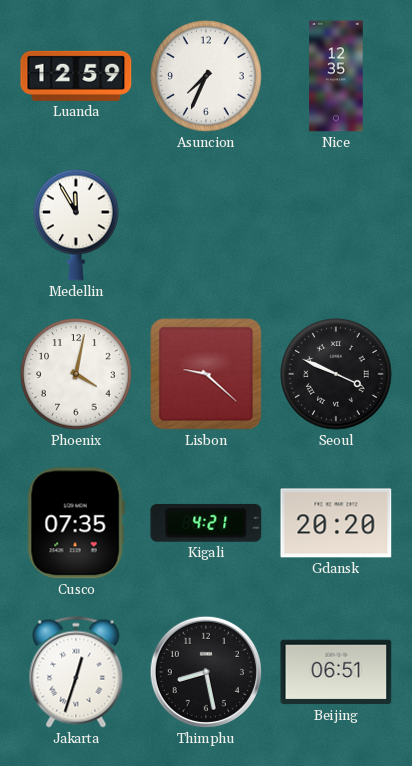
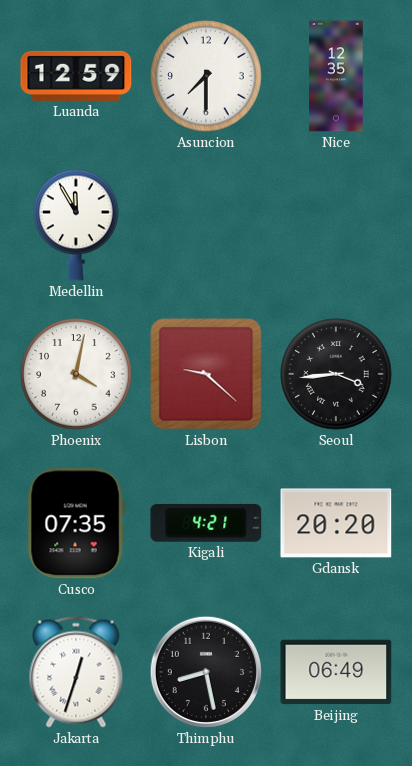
Asuncion: 7:34 -> 7:30 (206, 76)
Seoul: 3:49 -> 3:44 (336, 374)
Beijing: 06:51 -> 06:49 (336, 672)
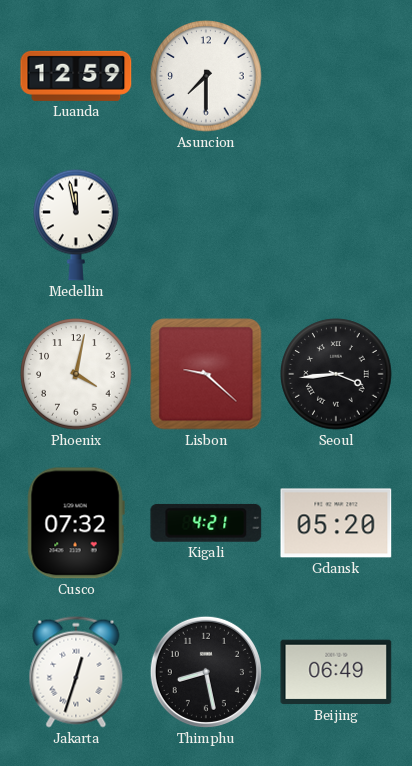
Nice: 12:35 -> none (336, 76)
Medellin: 11:55 -> 11:58 (76, 225)
Cusco: 07:35 -> 07:32 (76, 523)
Gdansk: 20:20 -> 05:20 (336, 523)
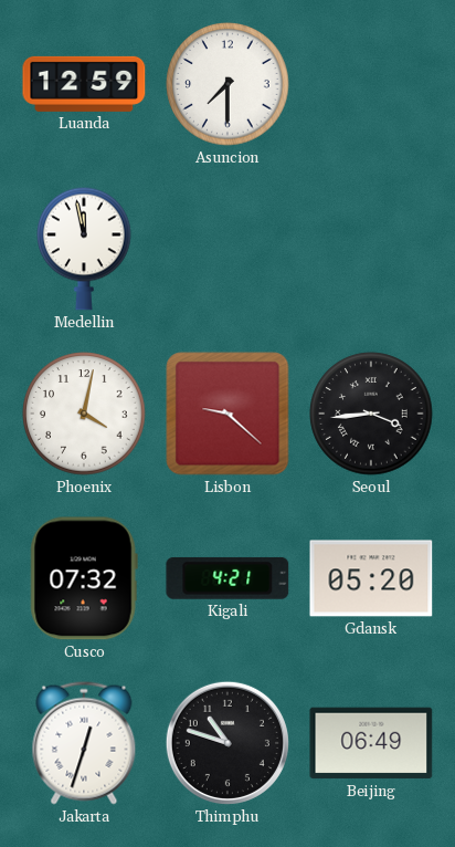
Thimphu: 8:28 -> 10:48 (227, 743)
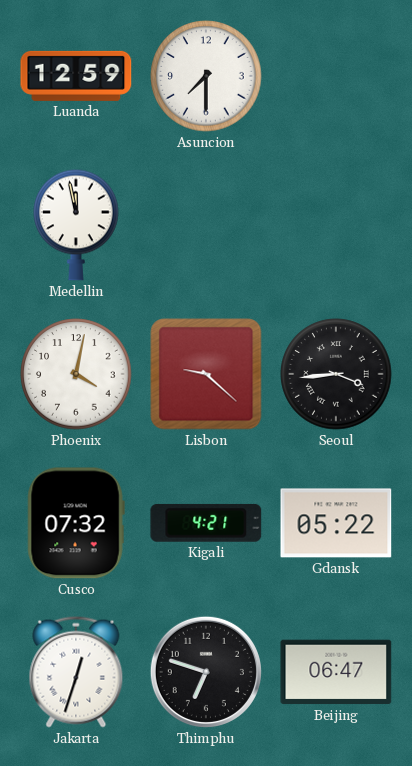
Gdansk: 05:20 -> 05:22 (336, 523)
Thimphu: 10:48 -> 6:48 (206, 672)
Beijing: 06:49 -> 06:47 (336, 672)
